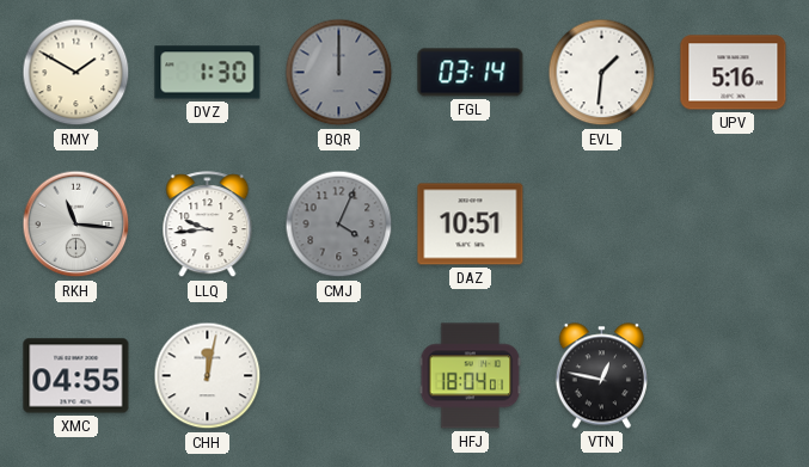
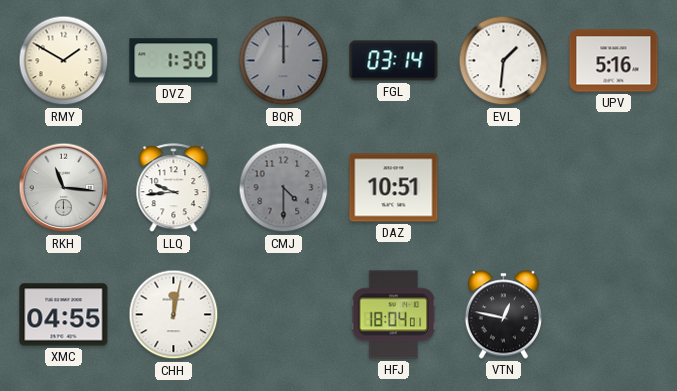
CMJ: 4:04 -> 4:30 (284, 188)
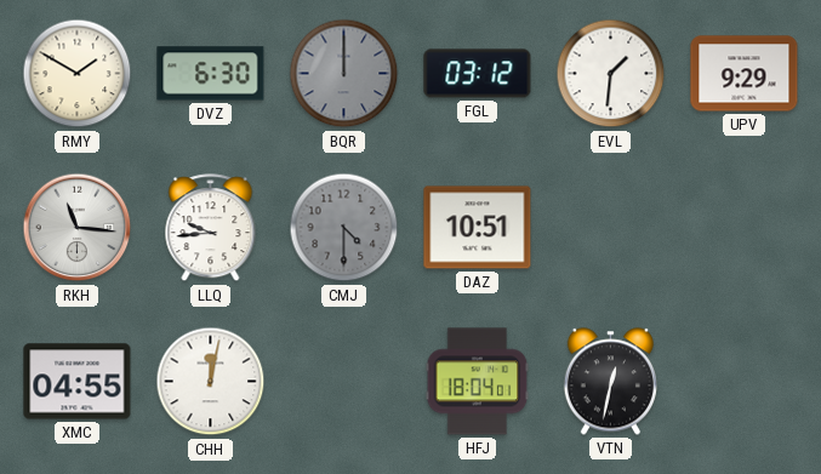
DVZ: 1:30 -> 6:30 (211, 74)
FGL: 03:14 -> 03:12 (478, 74)
UPV: 5:16 -> 9:29 (745, 74)
VTN: 12:47 -> 12:32 (610, 382)
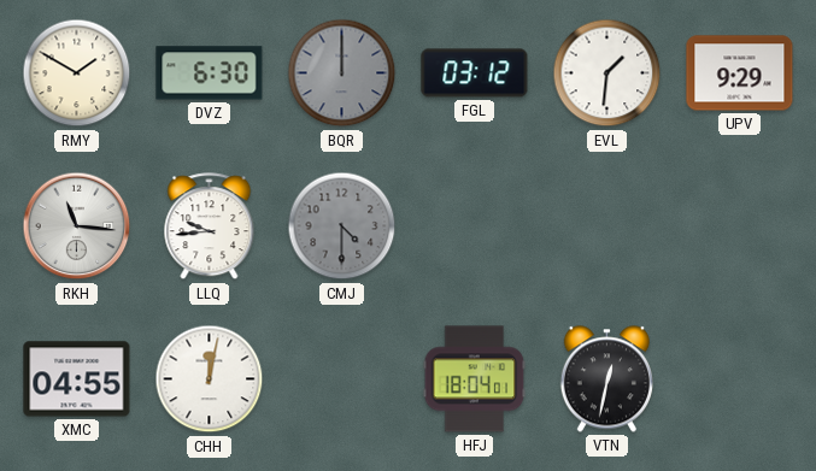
DAZ: 10:51 -> none (478, 228)
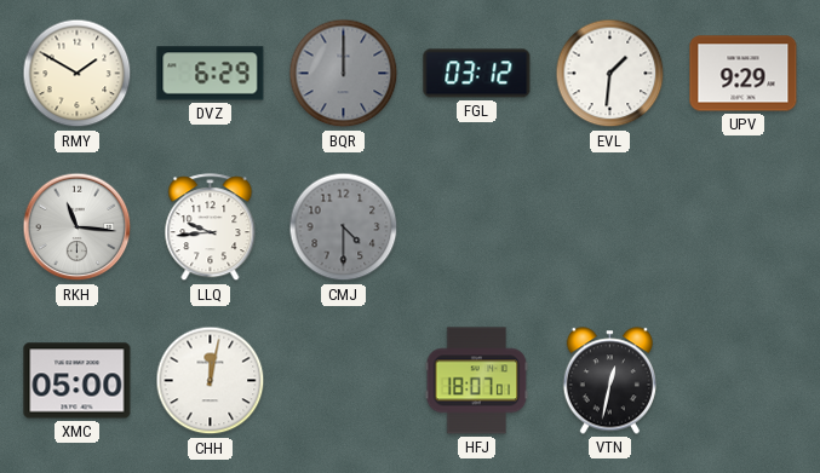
DVZ: 6:30 -> 6:29 (211, 74)
XMC: 04:55 -> 05:00 (78, 381)
HFJ: 18:04 -> 18:07 (477, 381)
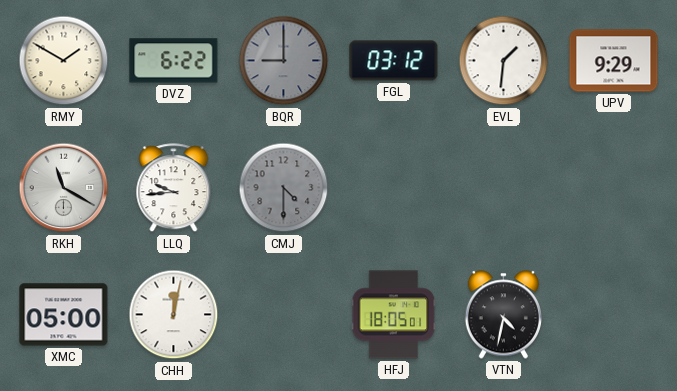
DVZ: 6:29 -> 6:22 (174, 61)
BQR: 12:00 -> 9:00 (284, 61)
RKH: 11:16 -> 11:20 (64, 188)
HFJ: 18:07 -> 18:05 (394, 315)
VTN: 12:32 -> 4:32 (503, 315)
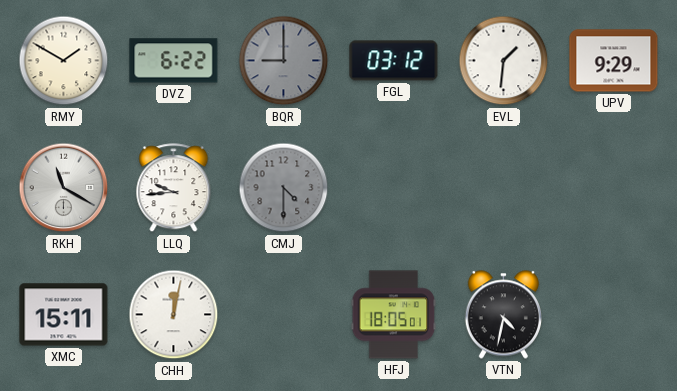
XMC: 05:00 -> 15:11 (64, 315)
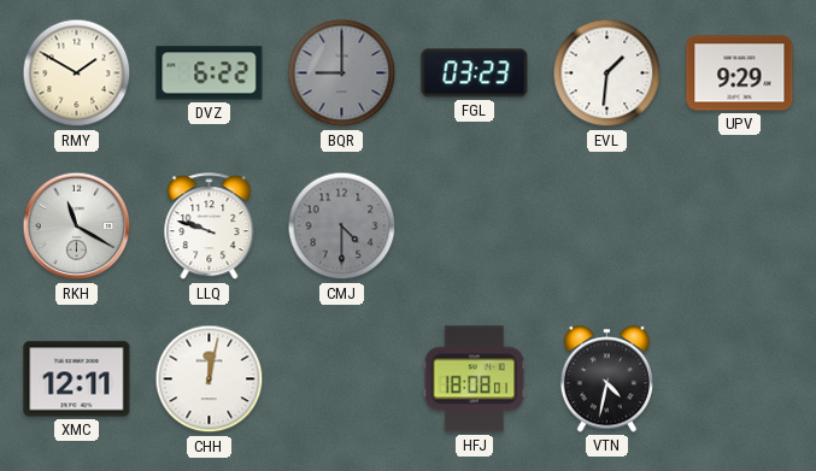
FGL: 03:12 -> 03:23 (475, 73)
LLQ: 9:44 -> 9:48 (210, 226)
XMC: 15:11 -> 12:11 (77, 379)
HFJ: 18:05 -> 18:08 (475, 379)
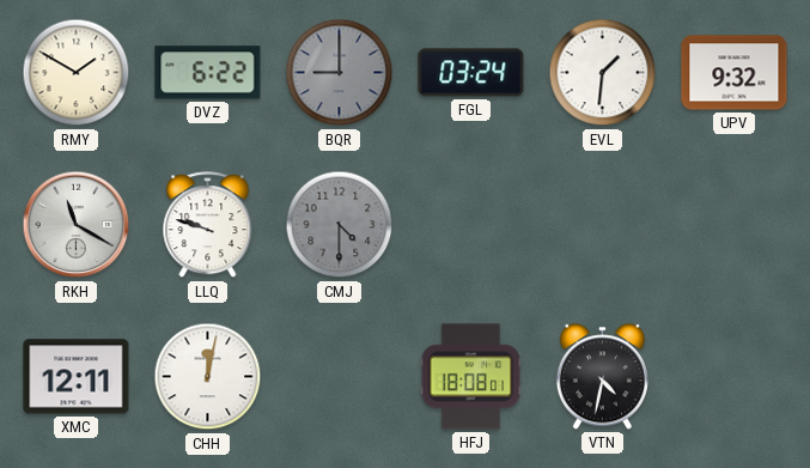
FGL: 03:23 -> 03:24 (471, 73)
UPV: 9:29 -> 9:32 (735, 73)
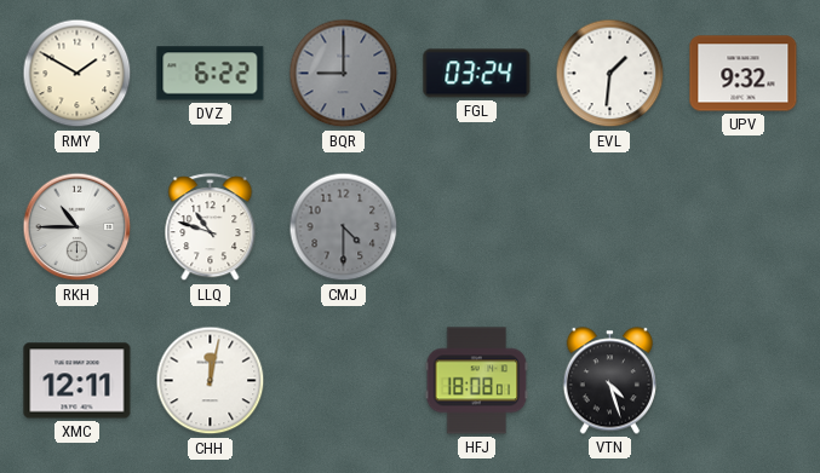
RKH: 11:20 -> 10:45 (78, 227)
LLQ: 9:48 -> 10:48 (211, 227)
VTN: 4:32 -> 4:27 (609, 381)
